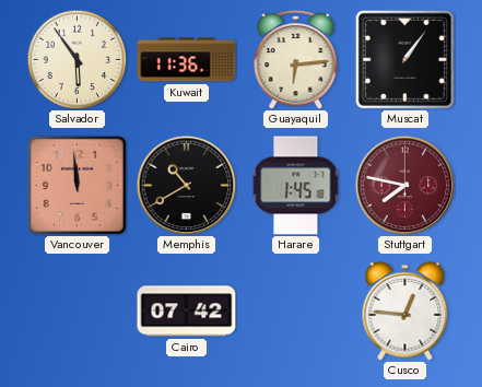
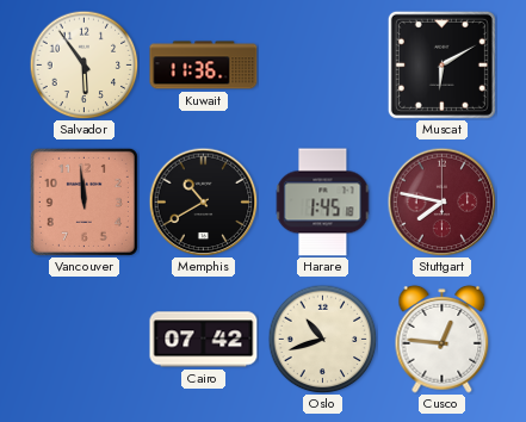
Guayaquil: 6:14 -> none (296, 60)
Muscat: 1:06 -> 6:10 (441, 64)
Oslo: none -> 10:42 (322, 339)
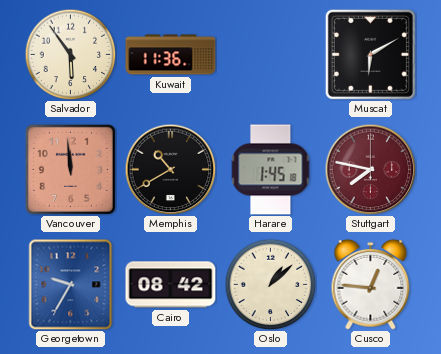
Georgetown: none -> 9:35 (71, 285)
Cairo: 07:42 -> 08:42 (171, 285)
Oslo: 10:42 -> 1:08 (270, 284)
